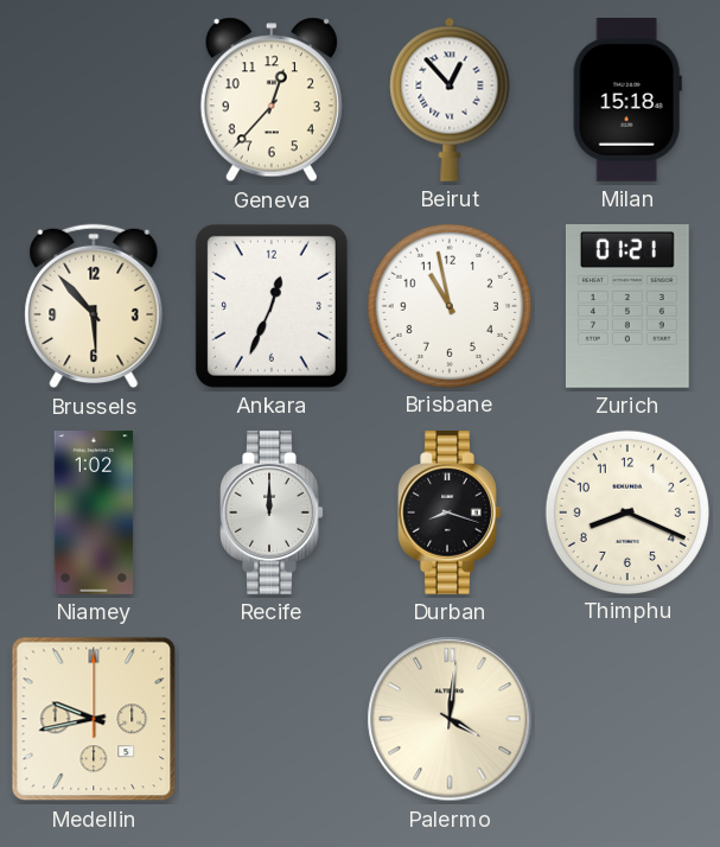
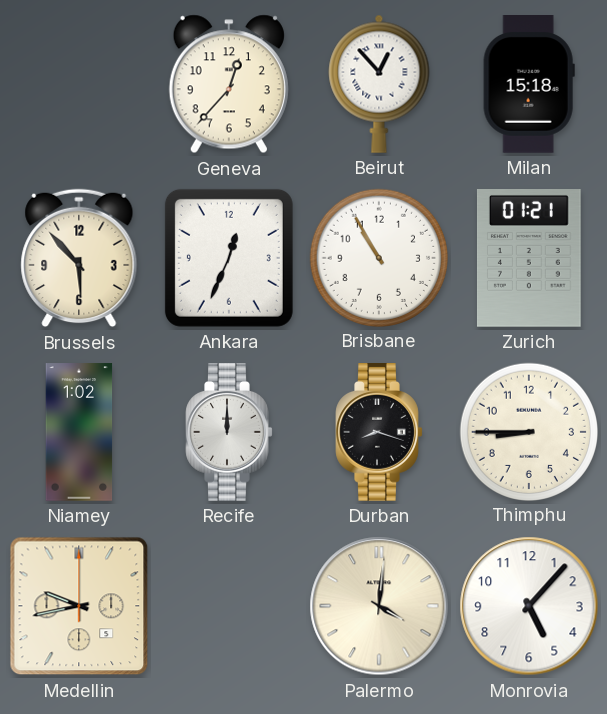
Brisbane: 10:58 -> 10:55 (378, 257)
Thimphu: 8:19 -> 8:45 (528, 431)
Monrovia: none -> 5:07 (529, 606)
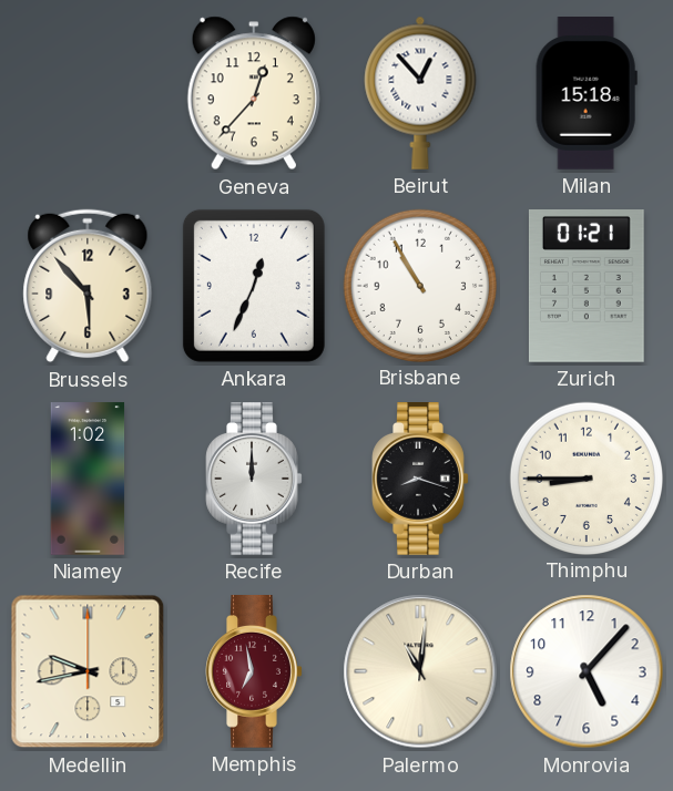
Memphis: none -> 6:58 (254, 672)
Palermo: 4:01 -> 11:01 (420, 671)
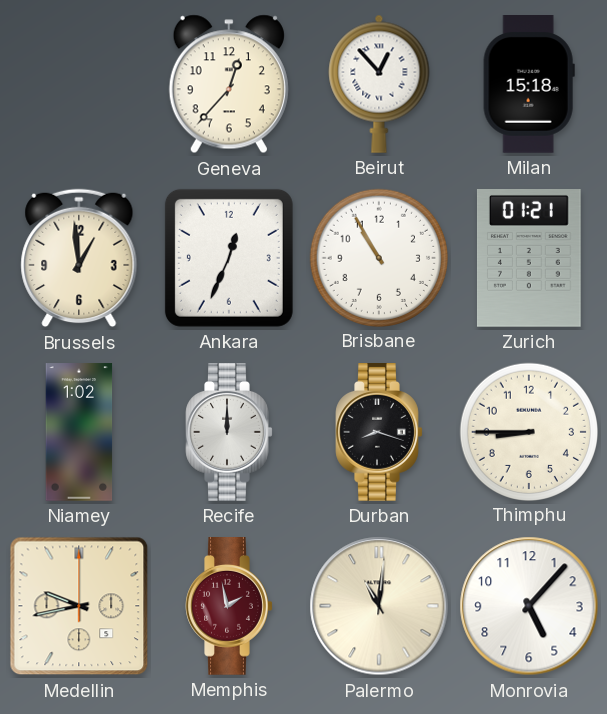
Brussels: 5:53 -> 12:59 (79, 258)
Memphis: 6:58 -> 1:58 (229, 607)
